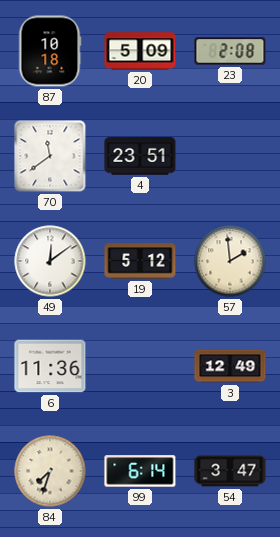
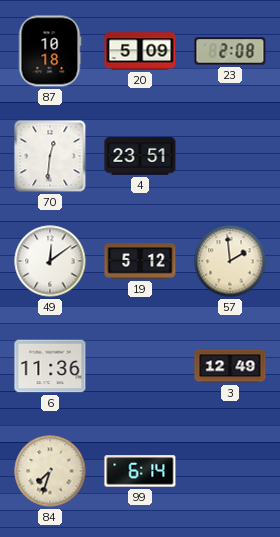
70: 11:39 -> 12:31 (50, 156)
54: 3:47 -> none (230, 471)
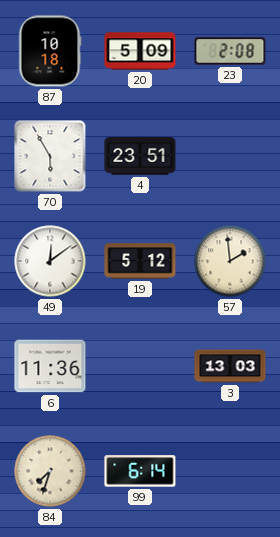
70: 12:31 -> 5:55 (50, 156)
3: 12:49 -> 13:03 (230, 366)
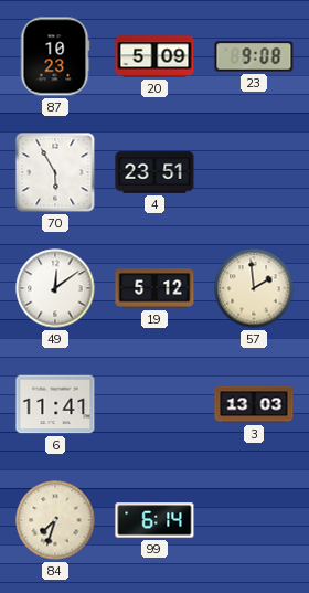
87: 10:18 -> 10:23 (55, 56)
23: 2:08 -> 9:08 (254, 56)
6: 11:36 -> 11:41 (55, 404)
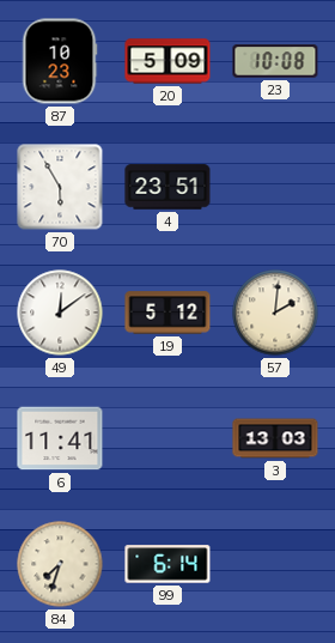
23: 9:08 -> 10:08 (275, 61)
57: 1:59 -> 2:01 (275, 313)
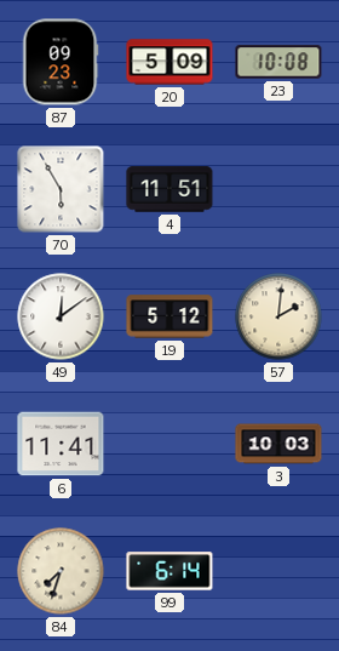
87: 10:23 -> 09:23 (61, 62)
4: 23:51 -> 11:51 (169, 189)
3: 13:03 -> 10:03 (278, 444)
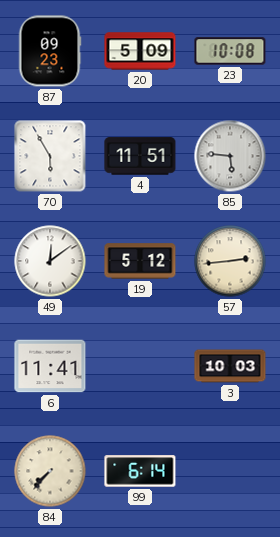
85: none -> 5:46 (230, 156)
57: 2:01 -> 2:44 (230, 261)
84: 7:33 -> 7:37 (50, 471)
